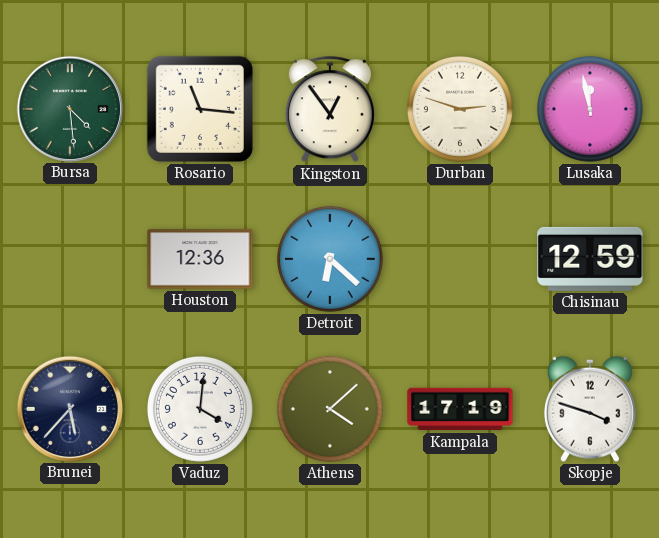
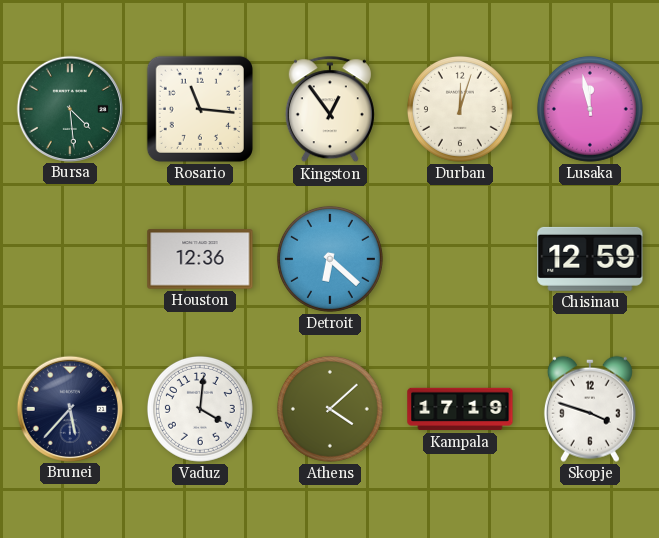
Durban: 2:48 -> 12:03 (460, 109)
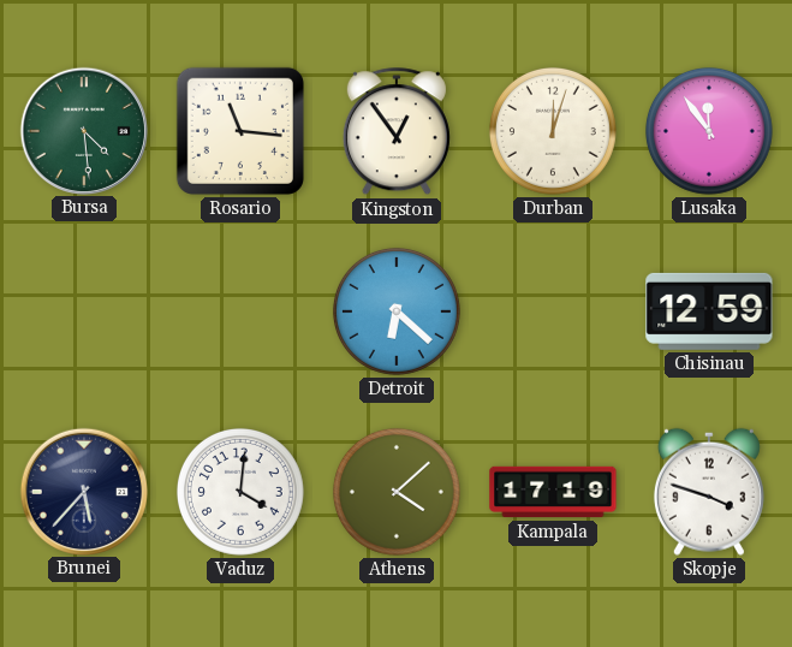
Lusaka: 11:58 -> 11:54 (709, 131)
Houston: 12:36 -> none (200, 259)
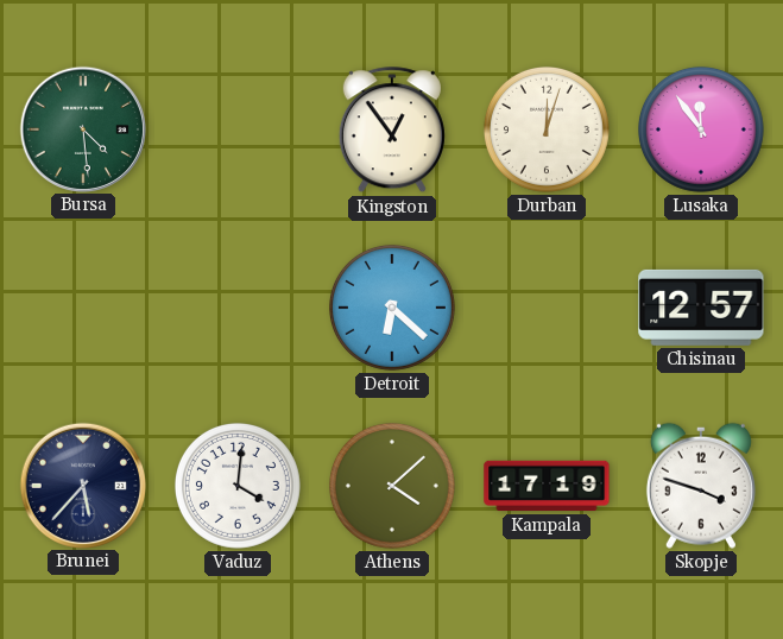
Rosario: 11:16 -> none (240, 131)
Chisinau: 12:59 -> 12:57 (701, 308)
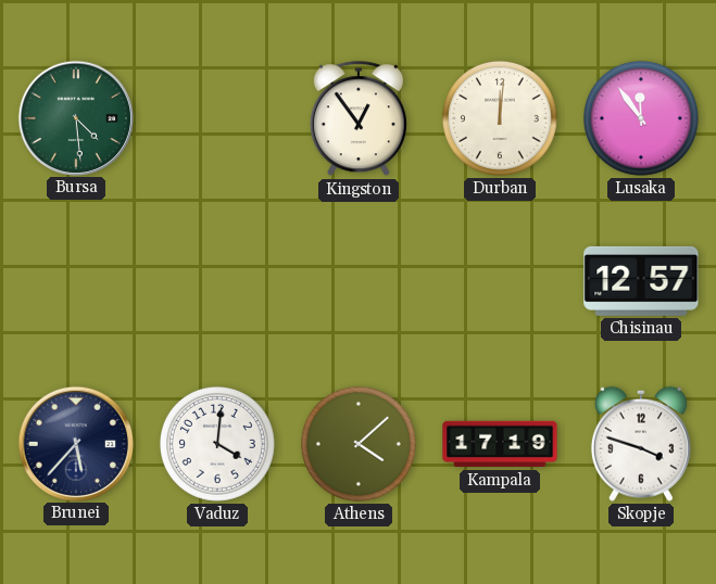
Durban: 12:03 -> 12:01 (500, 118)
Detroit: 6:22 -> none (392, 308)
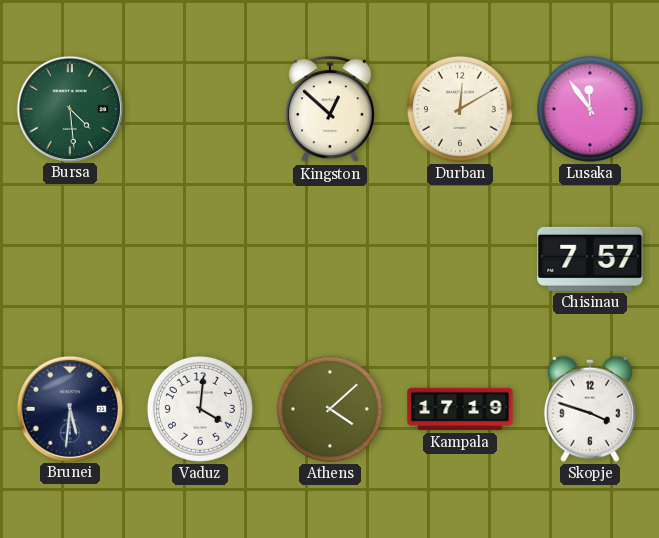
Kingston: 12:54 -> 12:52 (330, 110)
Durban: 12:01 -> 12:10 (460, 109)
Chisinau: 12:57 -> 7:57 (590, 259)
Brunei: 5:37 -> 5:31 (69, 408)
